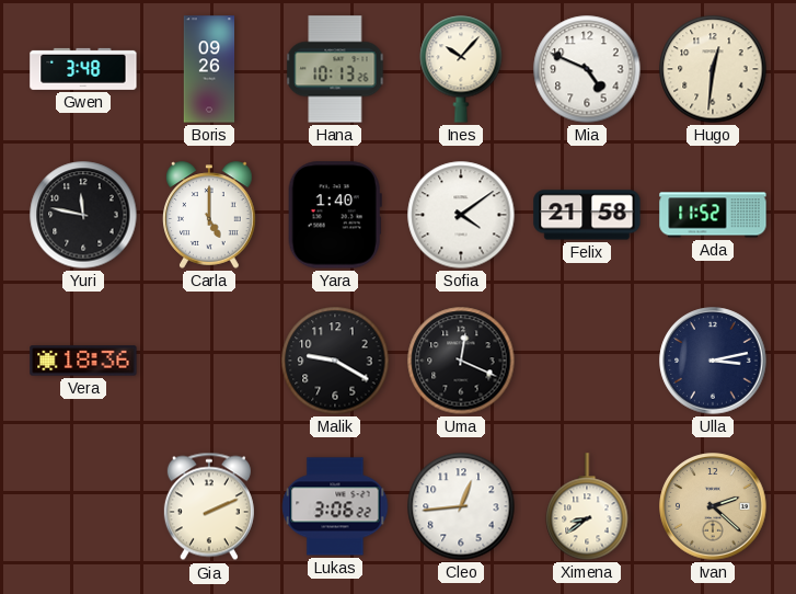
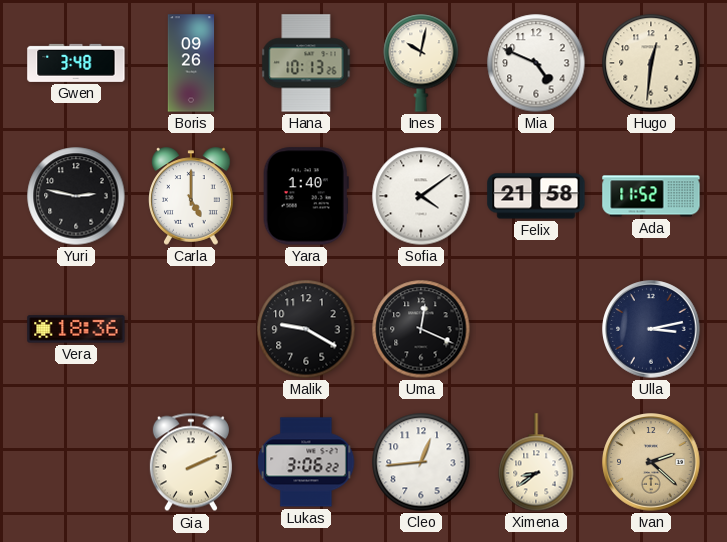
Ines: 10:07 -> 10:02 (421, 63)
Yuri: 11:47 -> 2:47 (76, 196)
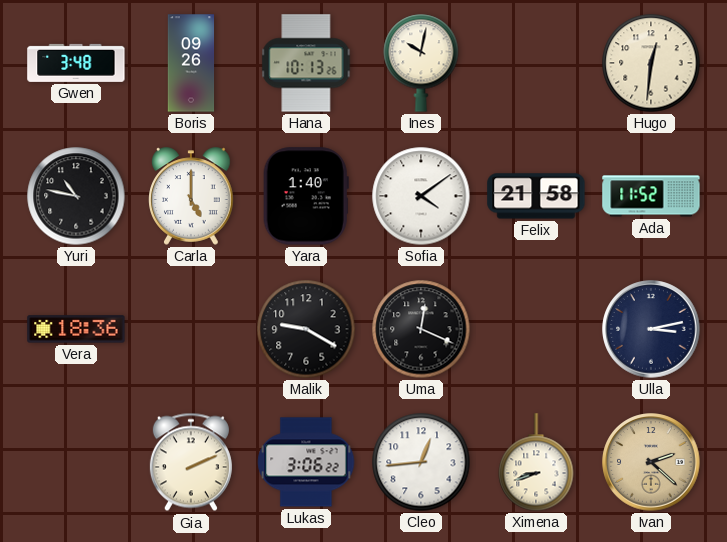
Mia: 4:49 -> none (536, 63)
Yuri: 2:47 -> 10:47 (76, 196)
Ximena: 8:39 -> 8:42 (536, 462)
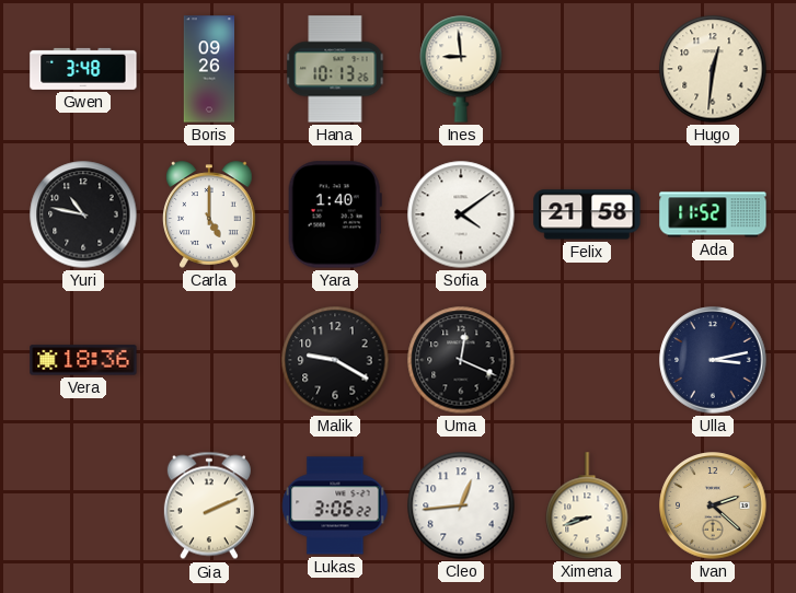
Ines: 10:02 -> 8:59 (461, 69)
